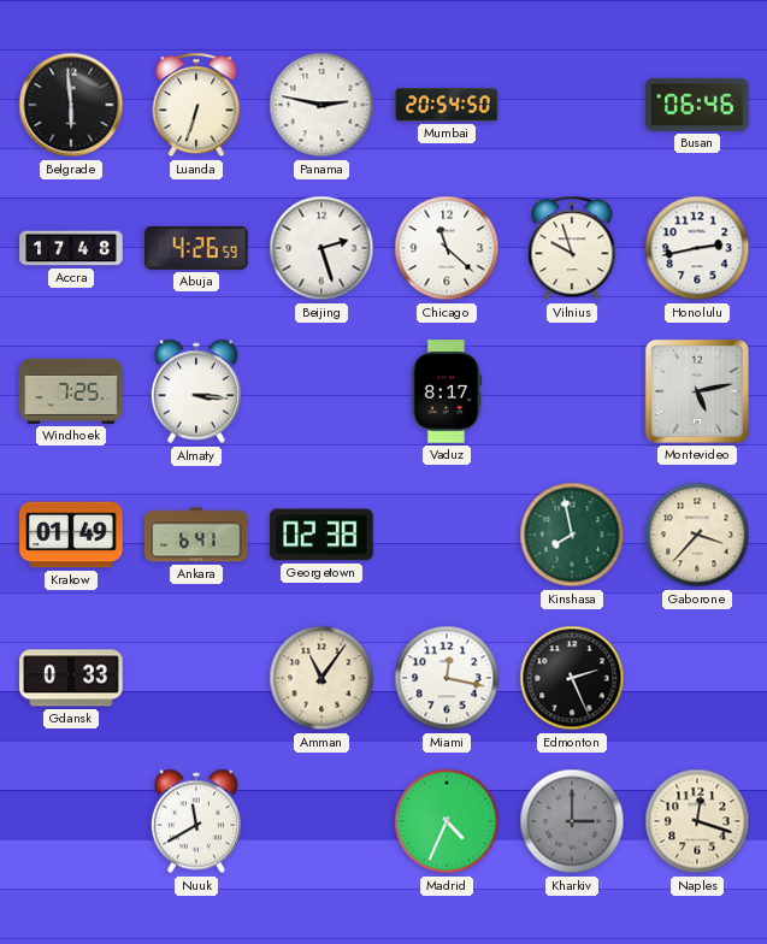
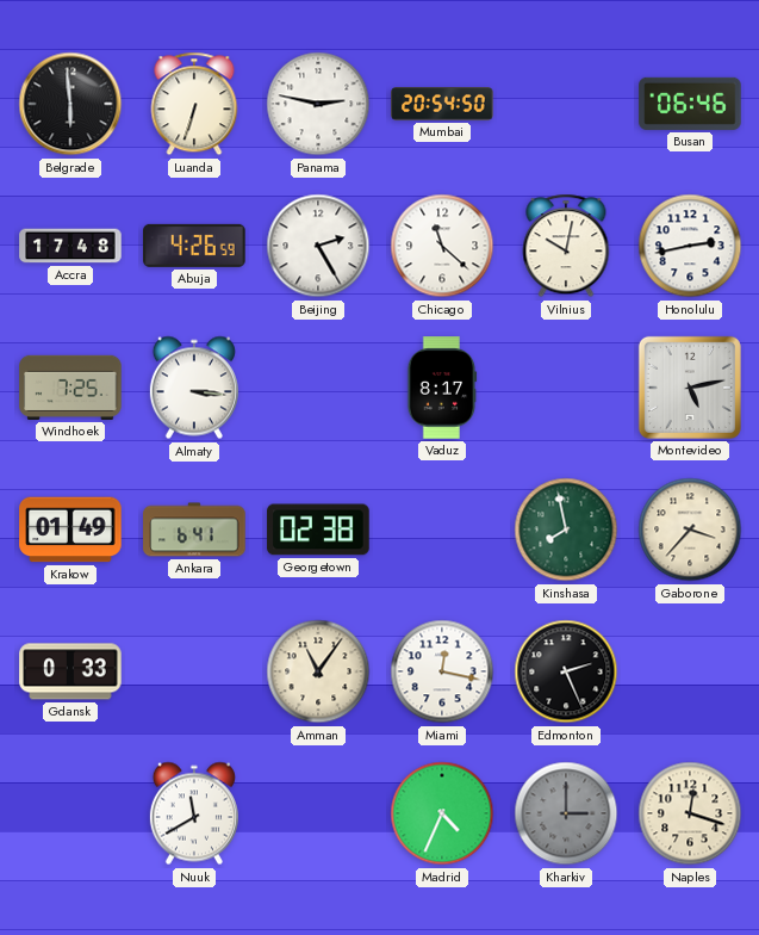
Beijing: 2:27 -> 2:25 (318, 246)
Vilnius: 9:57 -> 10:02 (566, 246)
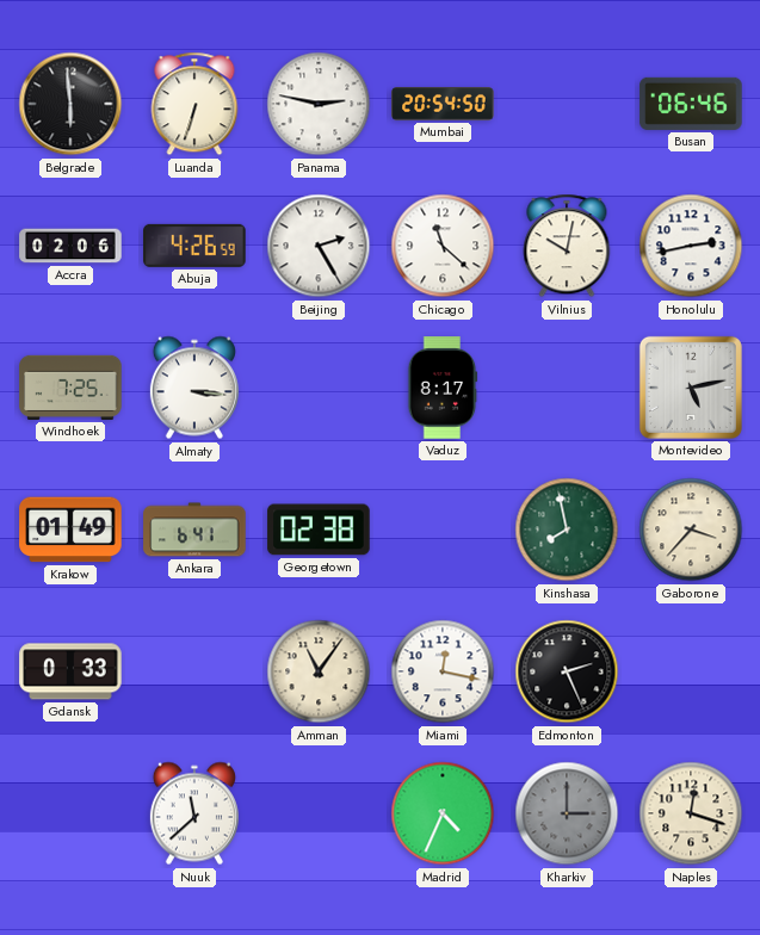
Accra: 17:48 -> 02:06 (70, 246)
Nuuk: 11:40 -> 11:38 (194, 813)
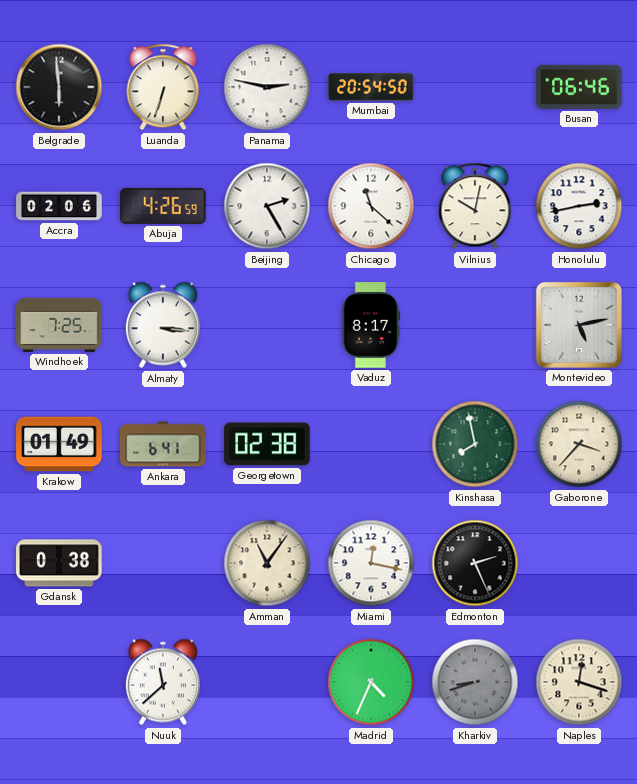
Gdansk: 0:33 -> 0:38 (59, 563)
Kharkiv: 3:00 -> 8:42 (475, 682)
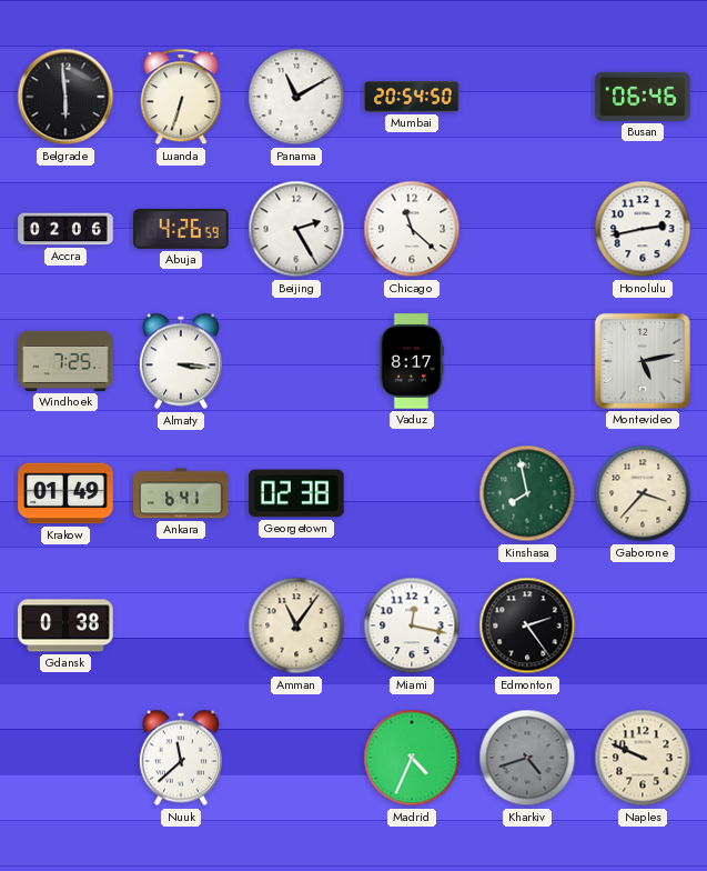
Panama: 2:47 -> 11:10 (296, 97)
Vilnius: 10:02 -> none (475, 206)
Edmonton: 2:26 -> 2:24 (527, 625)
Kharkiv: 8:42 -> 4:42 (527, 758)
Naples: 12:18 -> 9:49 (643, 758)
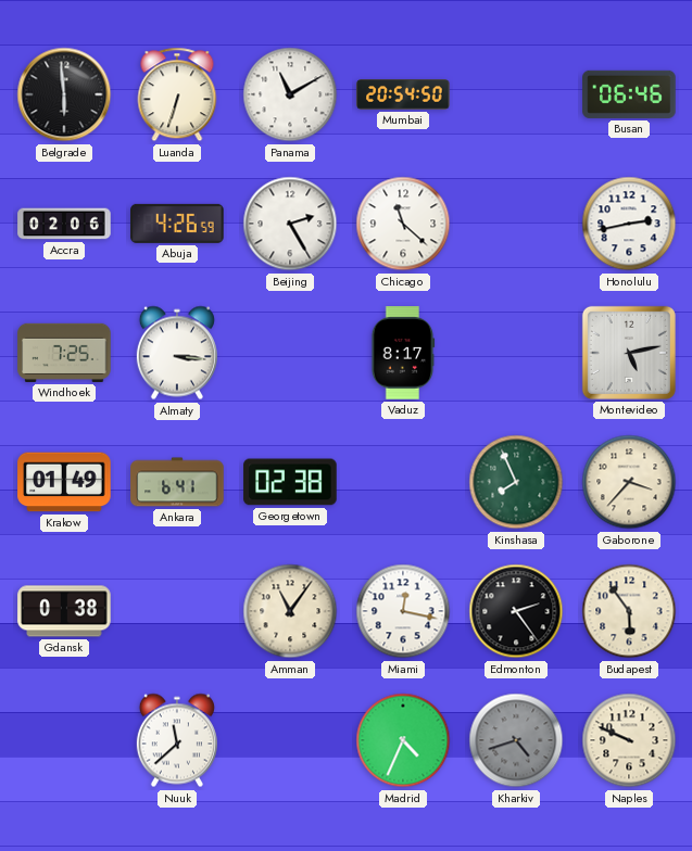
Kinshasa: 7:58 -> 7:56 (516, 482)
Budapest: none -> 5:54 (629, 611)
